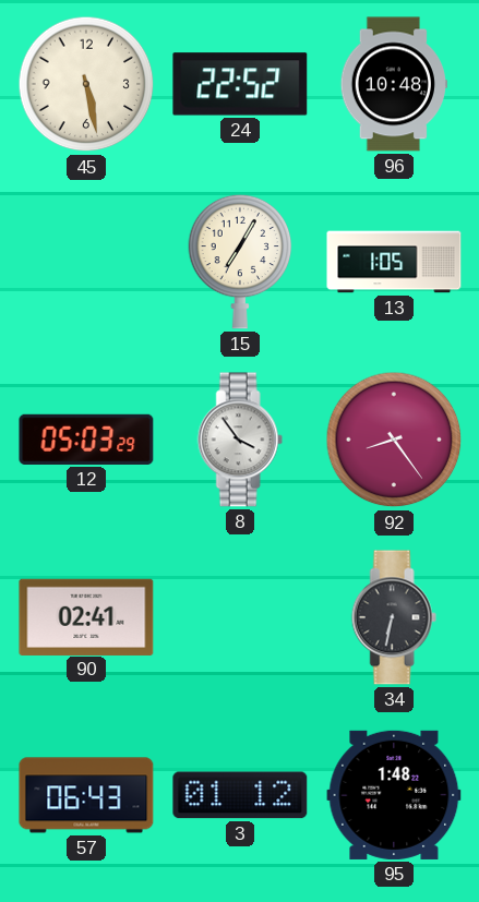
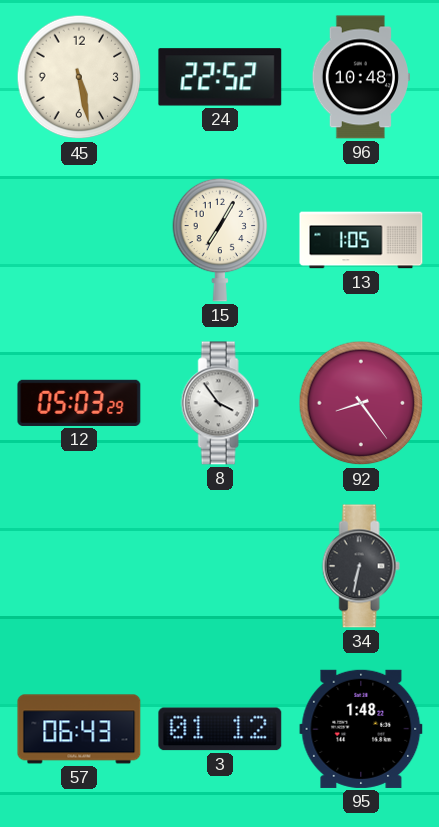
90: 02:41 -> none (86, 616)
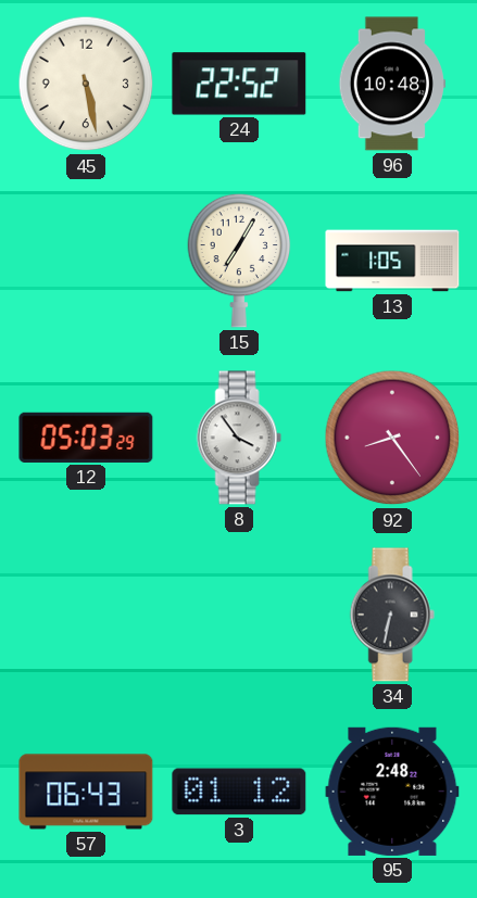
95: 1:48 -> 2:48 (392, 792)
